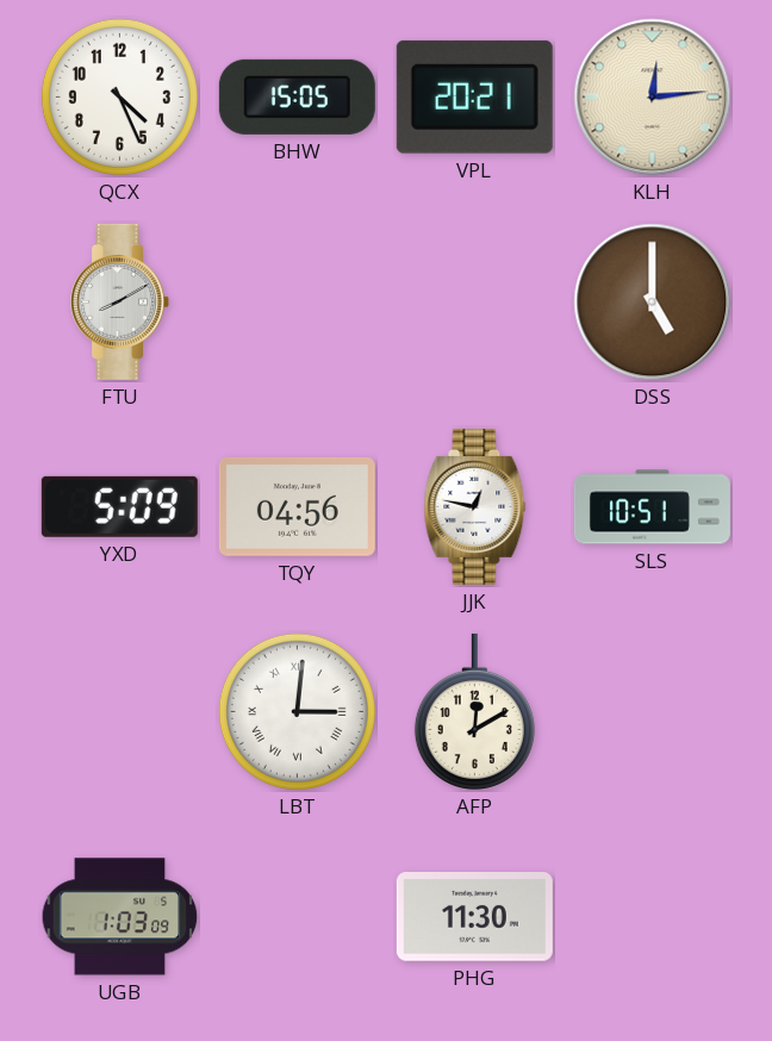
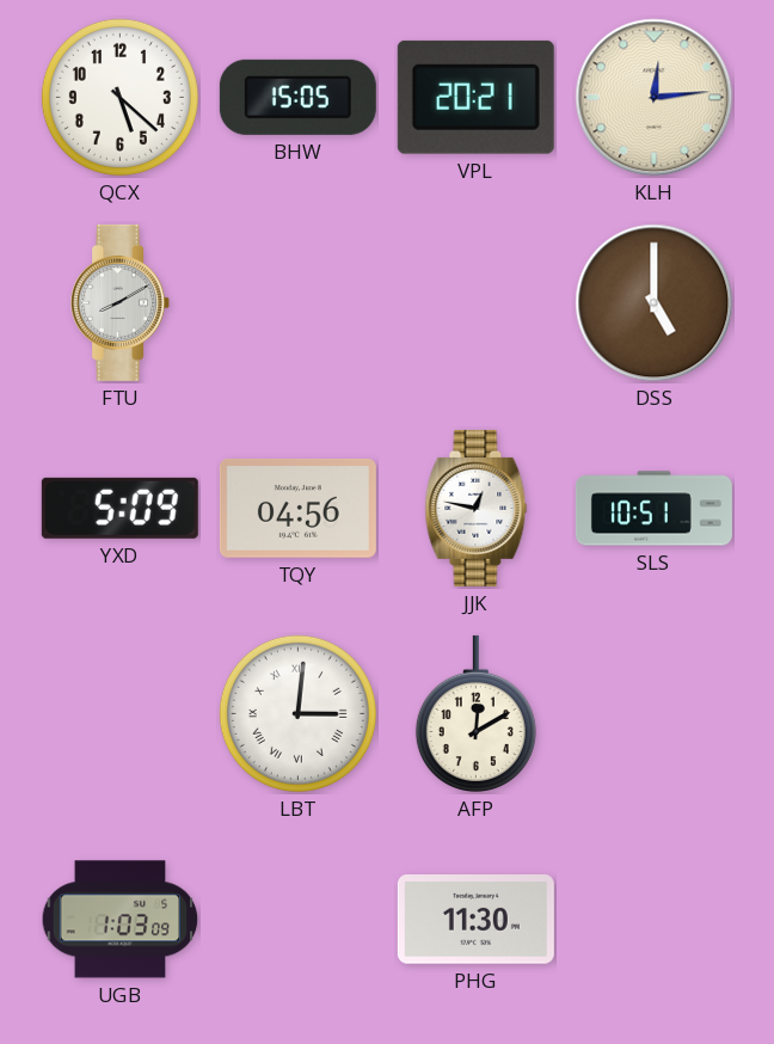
QCX: 4:26 -> 5:22 (119, 97)
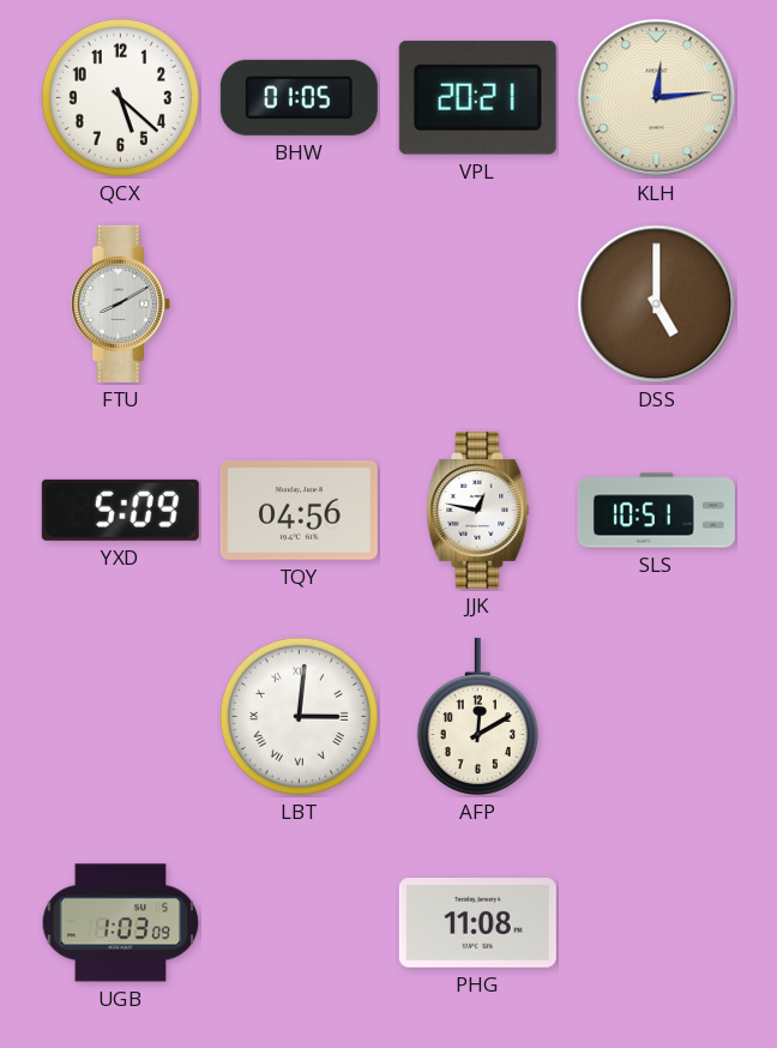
BHW: 15:05 -> 01:05 (299, 97)
PHG: 11:30 -> 11:08 (477, 923)
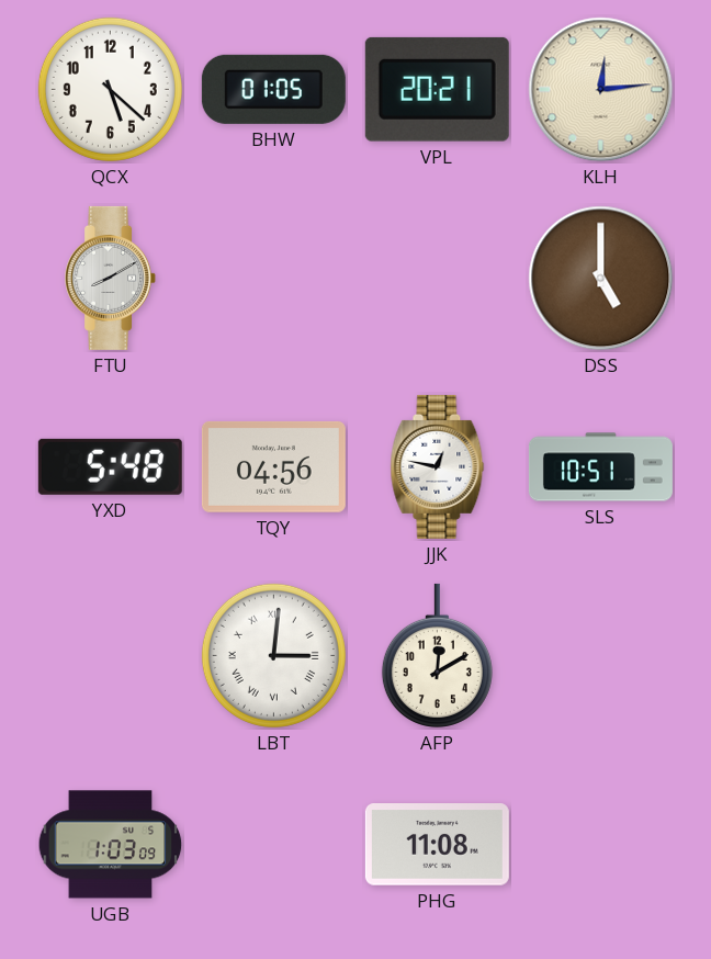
YXD: 5:09 -> 5:48 (110, 466)
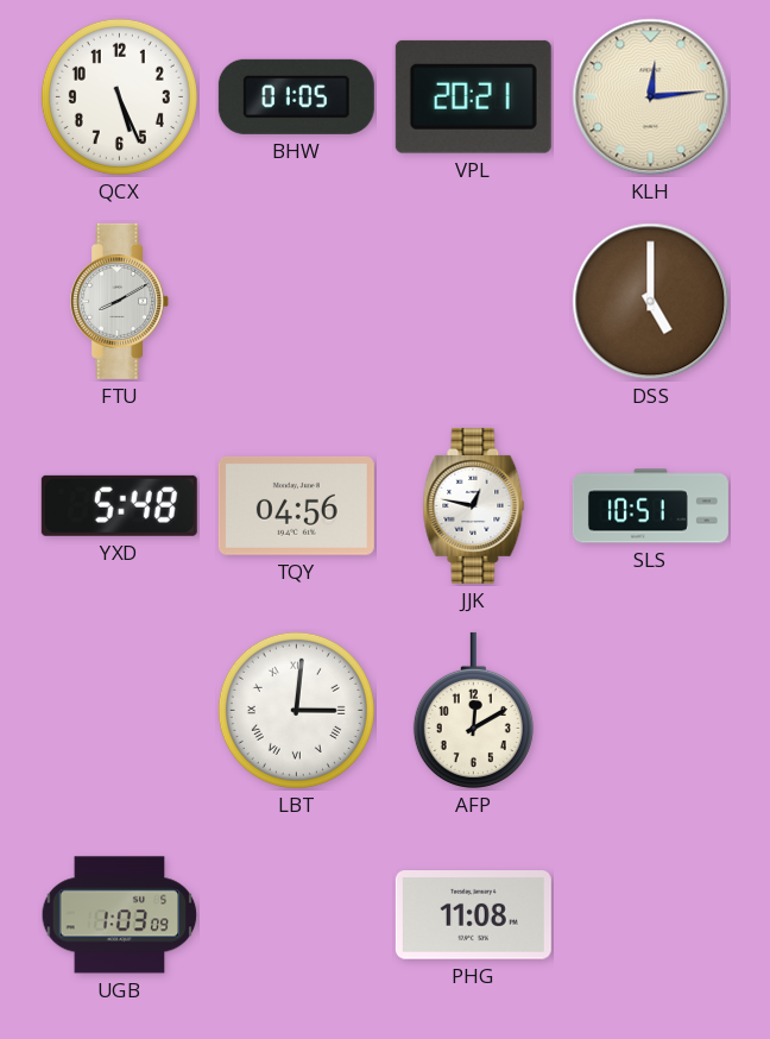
QCX: 5:22 -> 5:26 (119, 96)
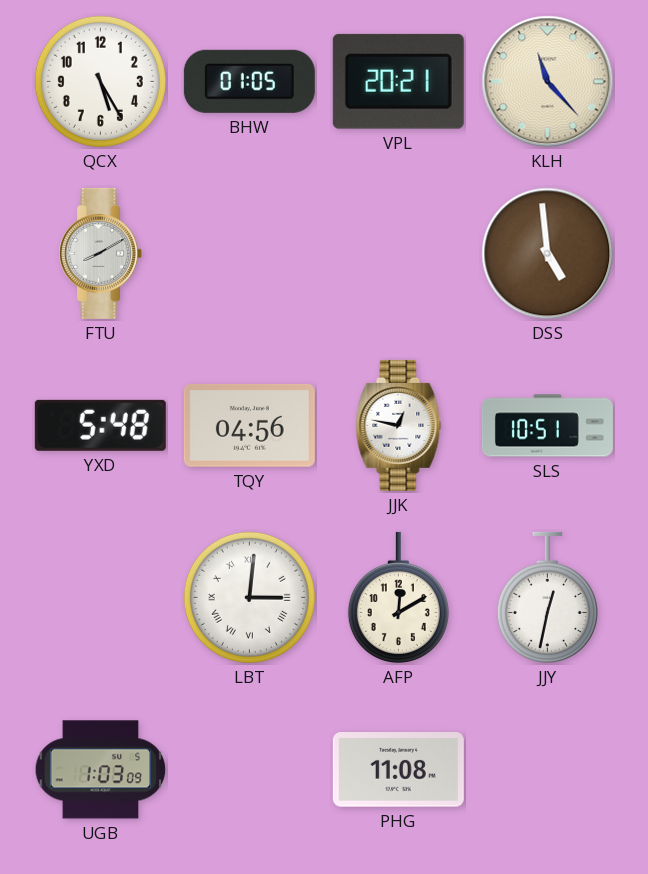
QCX: 5:26 -> 5:25 (100, 81)
KLH: 12:14 -> 11:23 (548, 82)
DSS: 5:00 -> 4:59 (548, 254)
JJY: none -> 12:32 (547, 597)
